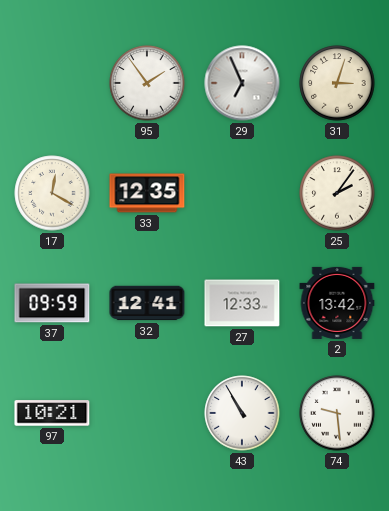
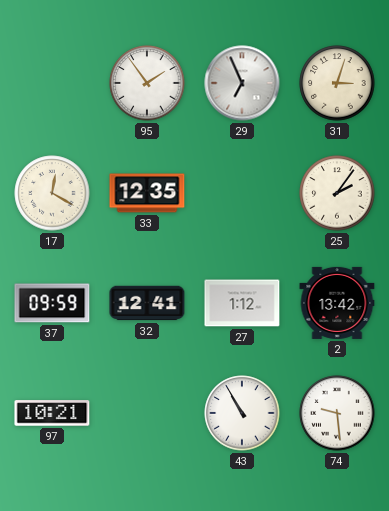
27: 12:33 -> 1:12 (242, 303)
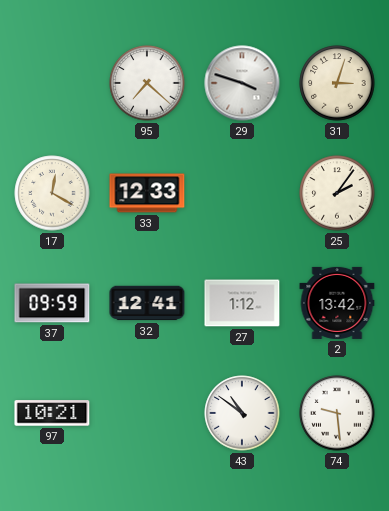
95: 1:54 -> 7:22 (147, 83)
29: 6:56 -> 3:48 (242, 83)
33: 12:35 -> 12:33 (147, 193)
43: 10:55 -> 10:51 (242, 413)
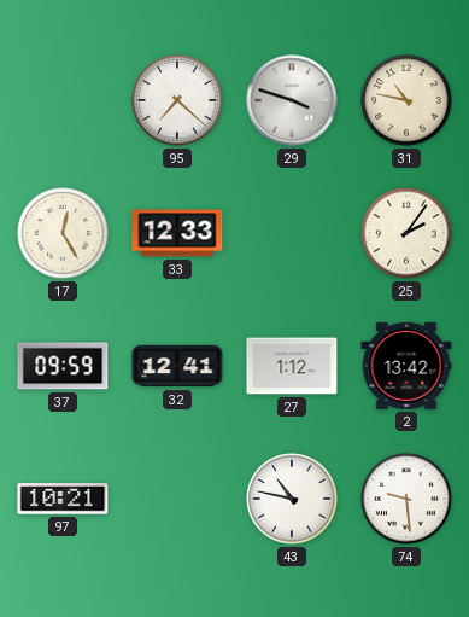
31: 3:03 -> 10:47 (406, 100)
17: 12:20 -> 12:25 (63, 233)
43: 10:51 -> 10:47 (292, 499)
